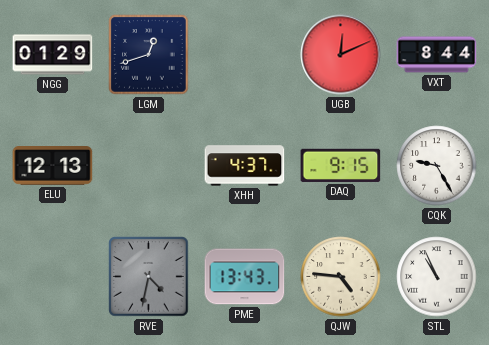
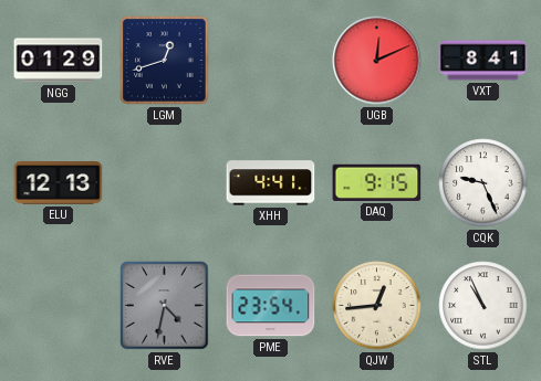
VXT: 8:44 -> 8:41 (483, 61)
XHH: 4:37 -> 4:41 (271, 183)
CQK: 9:25 -> 9:26 (483, 183)
PME: 13:43 -> 23:54 (271, 306)
QJW: 4:46 -> 12:44 (377, 306)
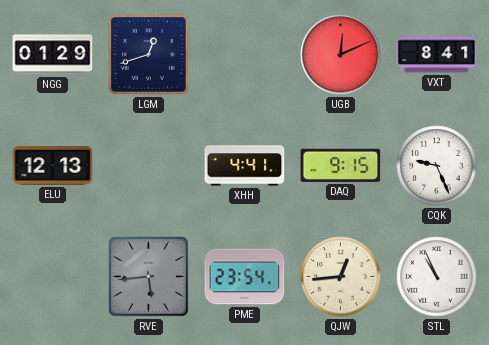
RVE: 4:32 -> 5:44 (149, 277)
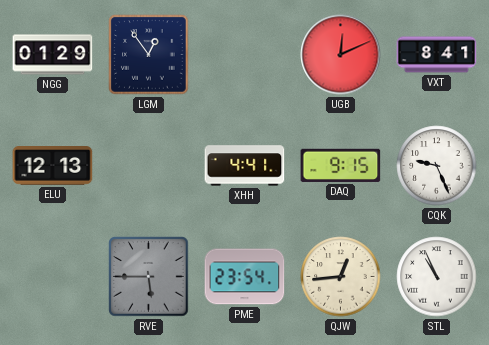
LGM: 12:42 -> 12:54 (149, 55)
RVE: 5:44 -> 5:45 (149, 277)
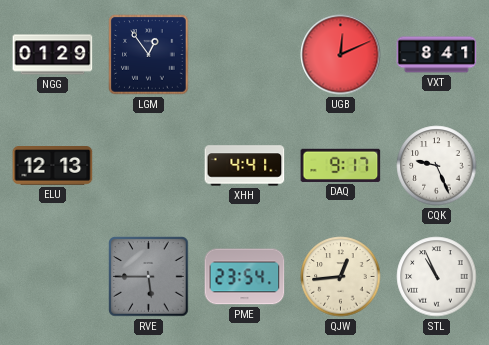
DAQ: 9:15 -> 9:17 (341, 165)
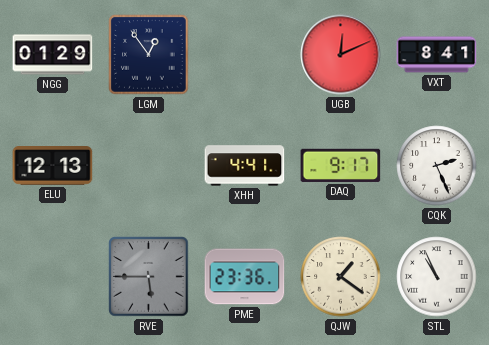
CQK: 9:26 -> 2:26 (437, 166)
PME: 23:54 -> 23:36 (245, 277)
QJW: 12:44 -> 1:21 (341, 277)
